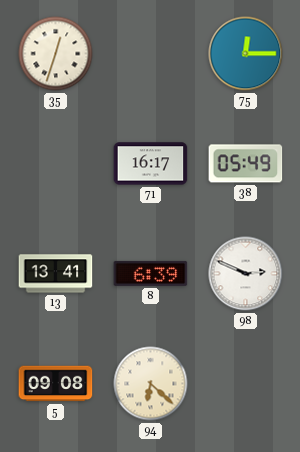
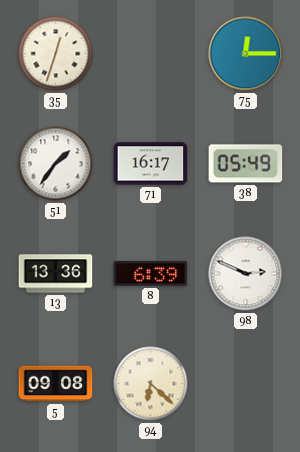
51: none -> 1:36 (56, 164)
13: 13:41 -> 13:36 (56, 274)
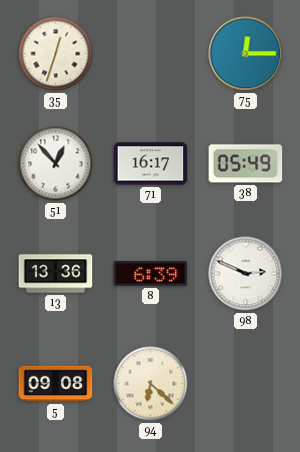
51: 1:36 -> 12:53 (56, 164)
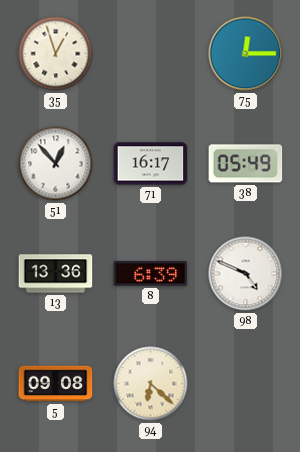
35: 12:33 -> 12:57 (56, 54)
98: 2:49 -> 4:49 (246, 274)
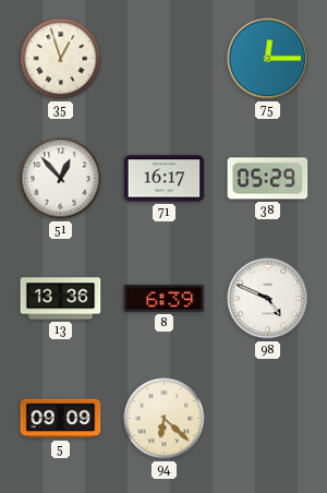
38: 05:49 -> 05:29 (268, 179)
5: 09:08 -> 09:09 (61, 419)
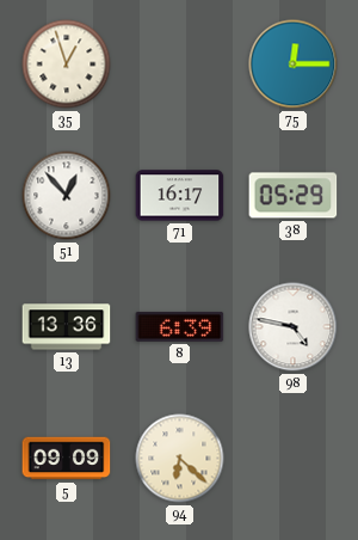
98: 4:49 -> 4:47 (294, 327)
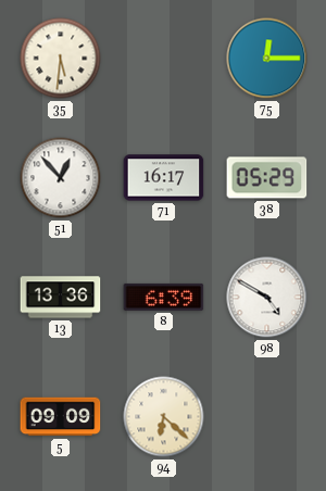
35: 12:57 -> 5:31 (61, 59)
98: 4:47 -> 4:50 (267, 298)
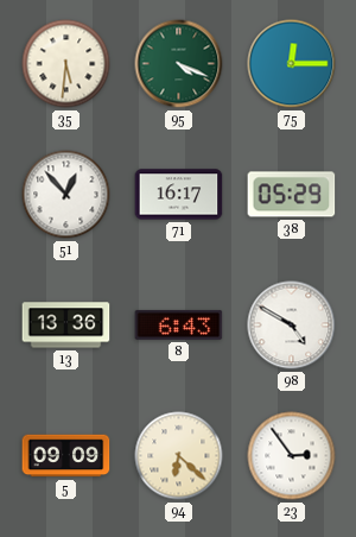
95: none -> 4:19 (179, 64)
8: 6:39 -> 6:43 (179, 324)
23: none -> 2:54 (292, 456)
